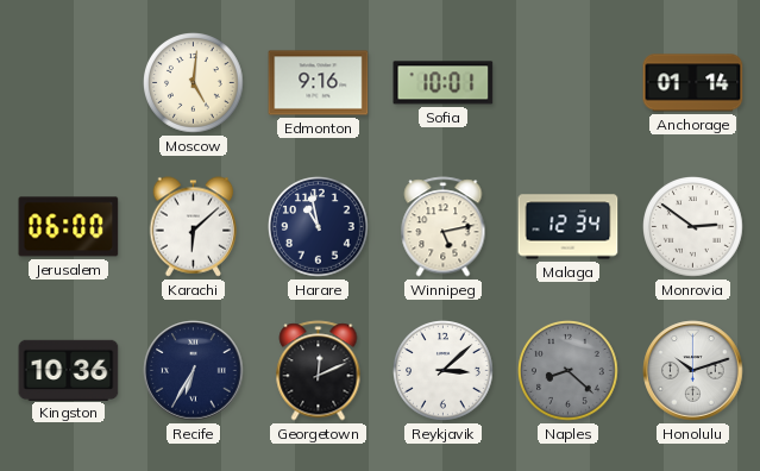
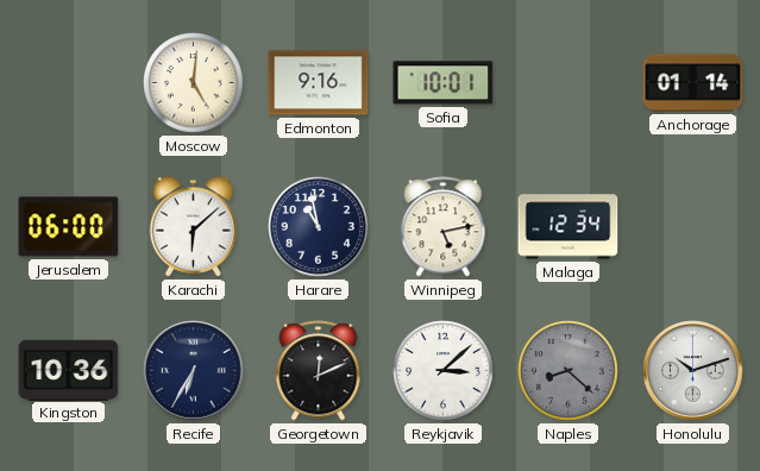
Monrovia: 2:51 -> none (693, 227)
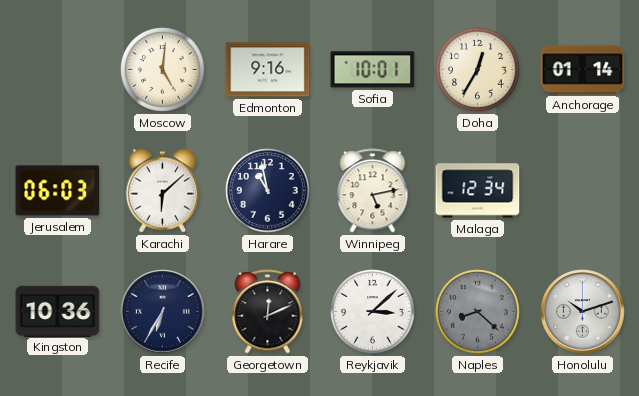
Doha: none -> 12:35 (478, 70)
Jerusalem: 06:00 -> 06:03 (58, 191)
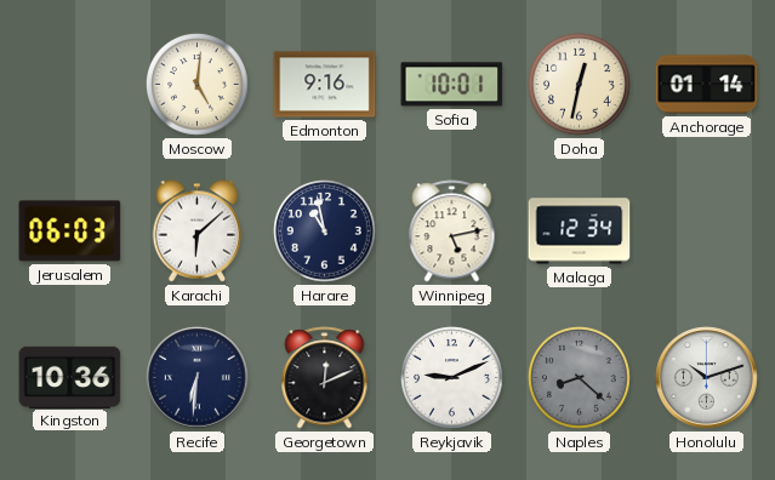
Doha: 12:35 -> 12:32 (580, 85)
Recife: 6:35 -> 6:31 (198, 378)
Reykjavik: 3:08 -> 9:11 (452, 378)
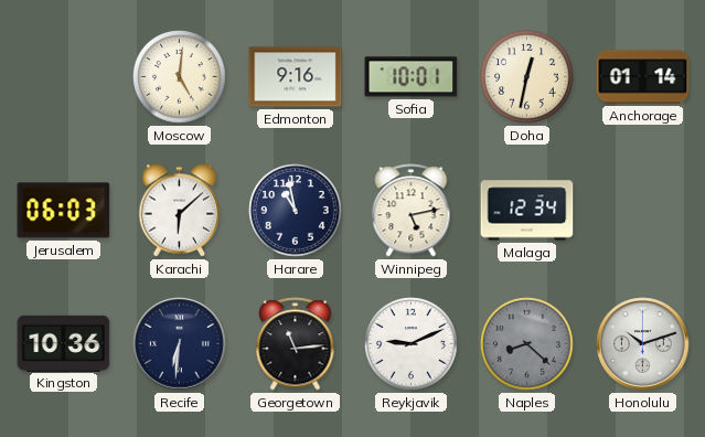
Georgetown: 12:11 -> 11:14 (296, 344)
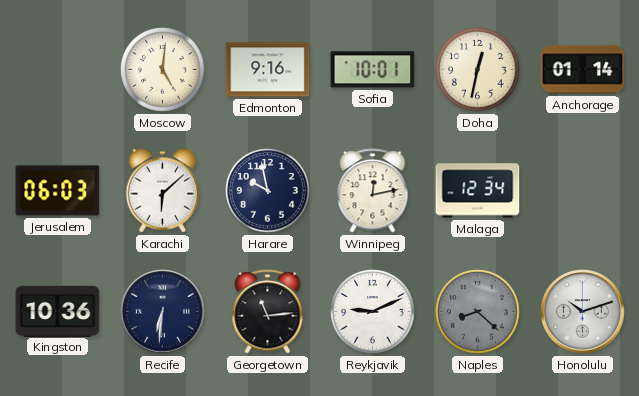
Harare: 10:58 -> 9:58 (268, 191)
Winnipeg: 5:13 -> 12:13 (373, 191)
